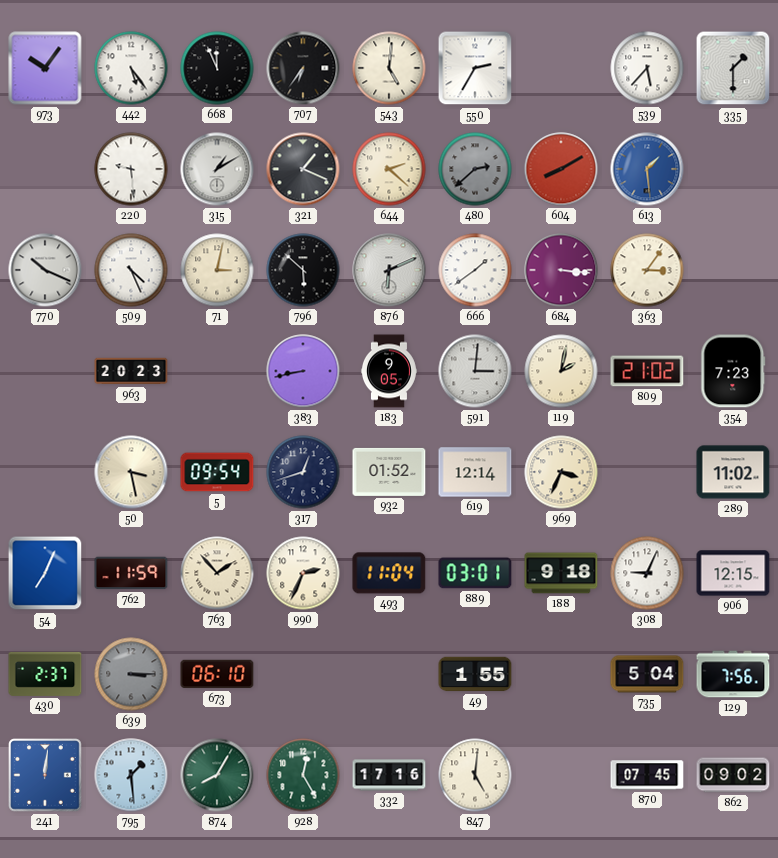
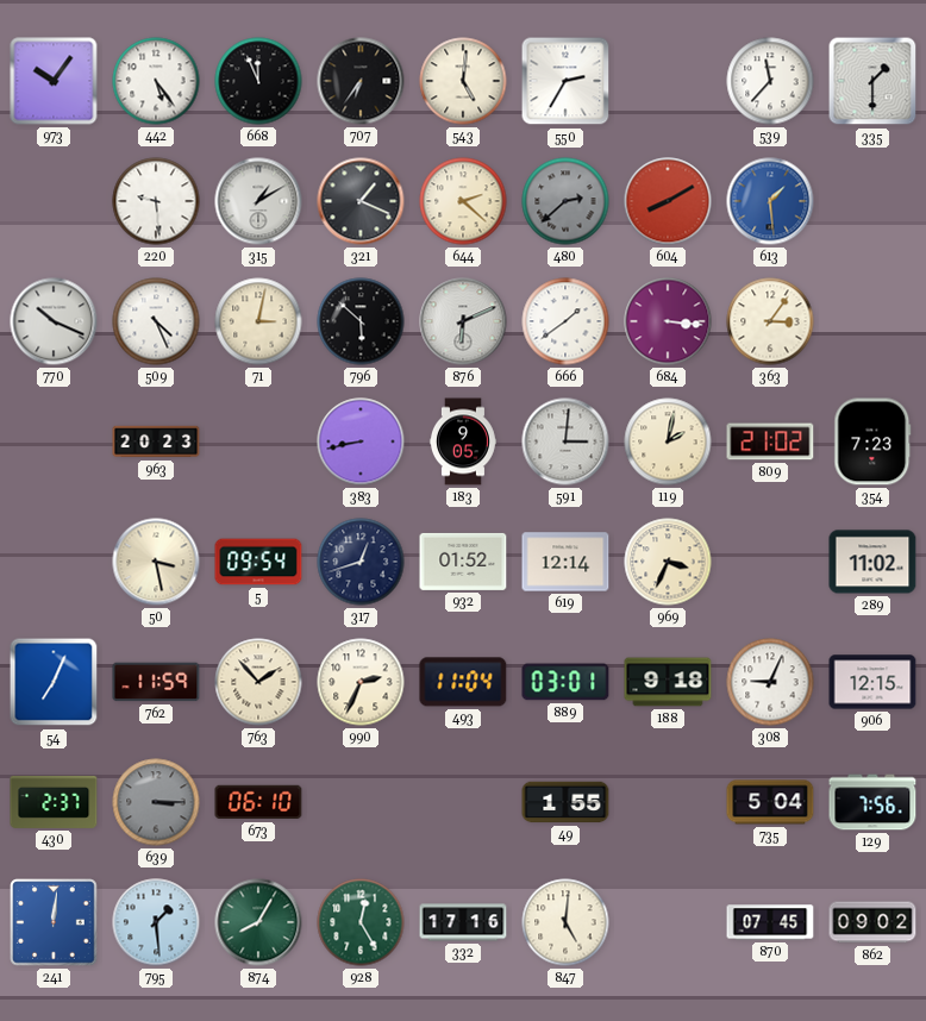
539: 5:37 -> 11:37 (770, 81)
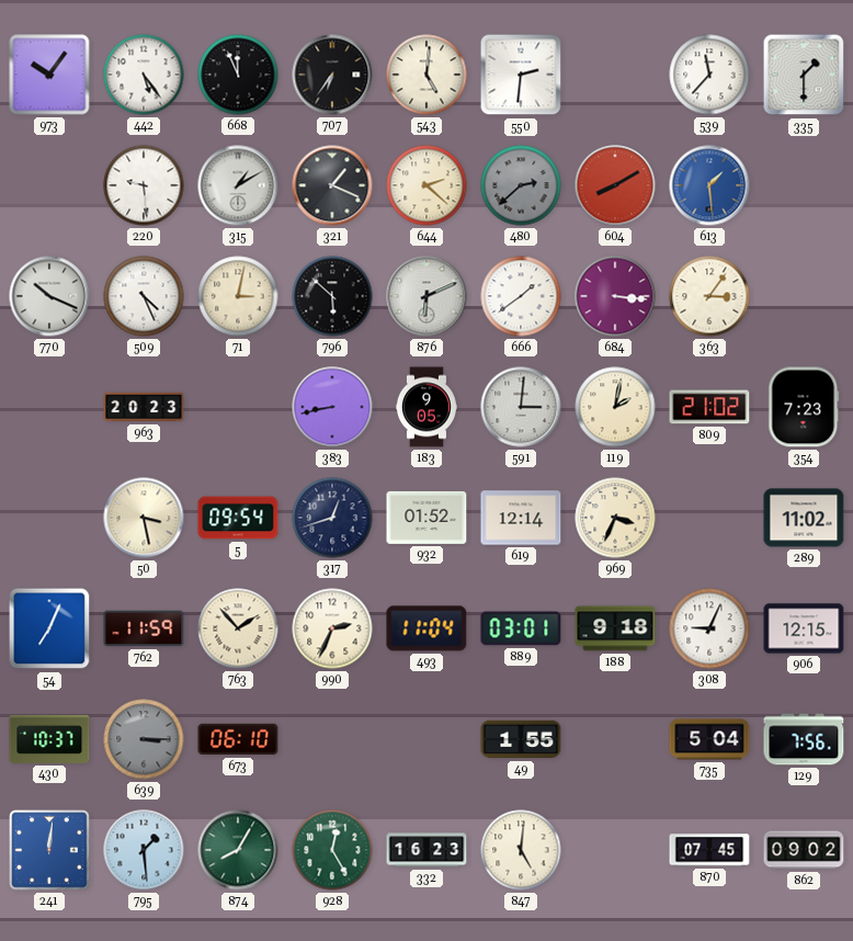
550: 2:35 -> 2:31 (521, 75)
430: 2:37 -> 10:37 (49, 739)
332: 17:16 -> 16:23 (426, 850)
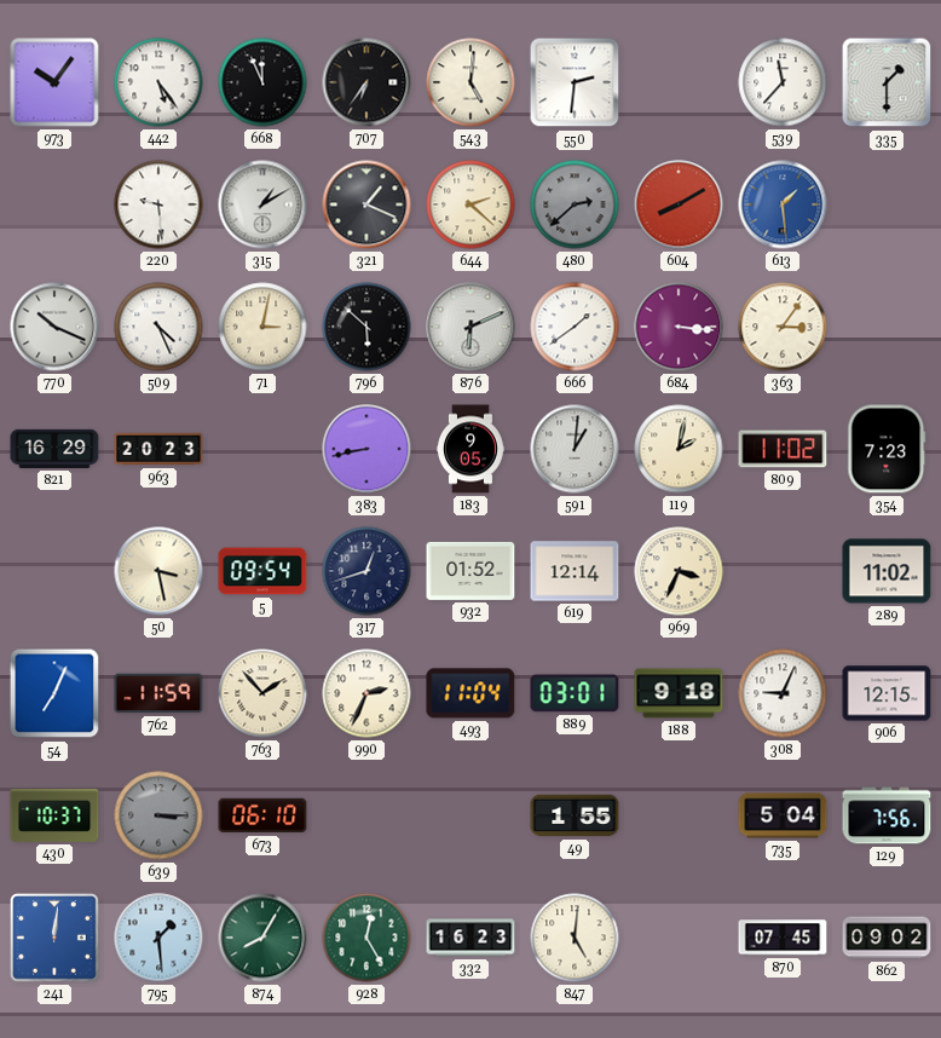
821: none -> 16:29 (54, 449)
591: 3:01 -> 1:01 (575, 449)
809: 21:02 -> 11:02 (783, 449)
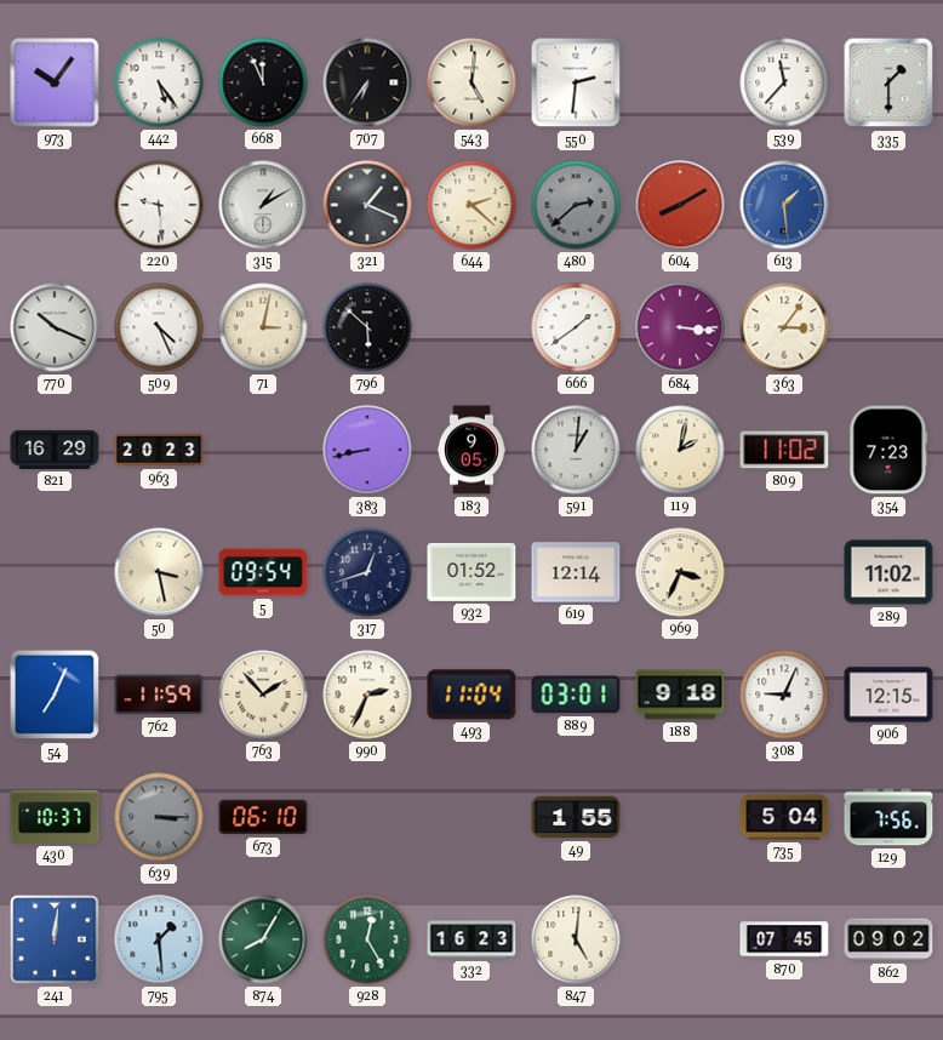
876: 6:11 -> none (470, 327)
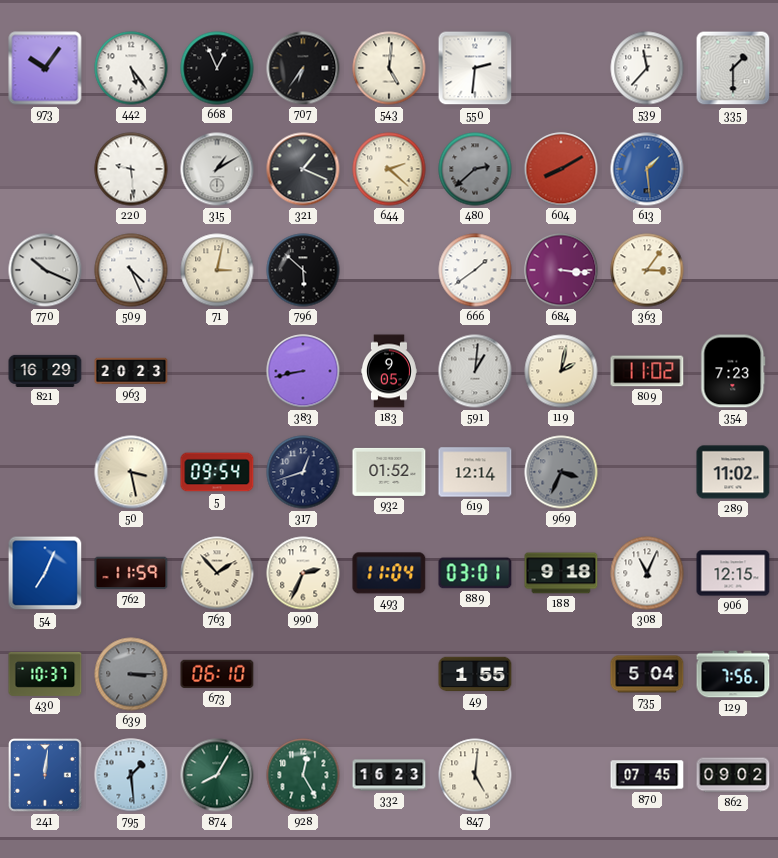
668: 11:56 -> 12:56 (217, 68)
969 dial: cream -> grey (561, 472)
308: 9:04 -> 11:04 (647, 573)
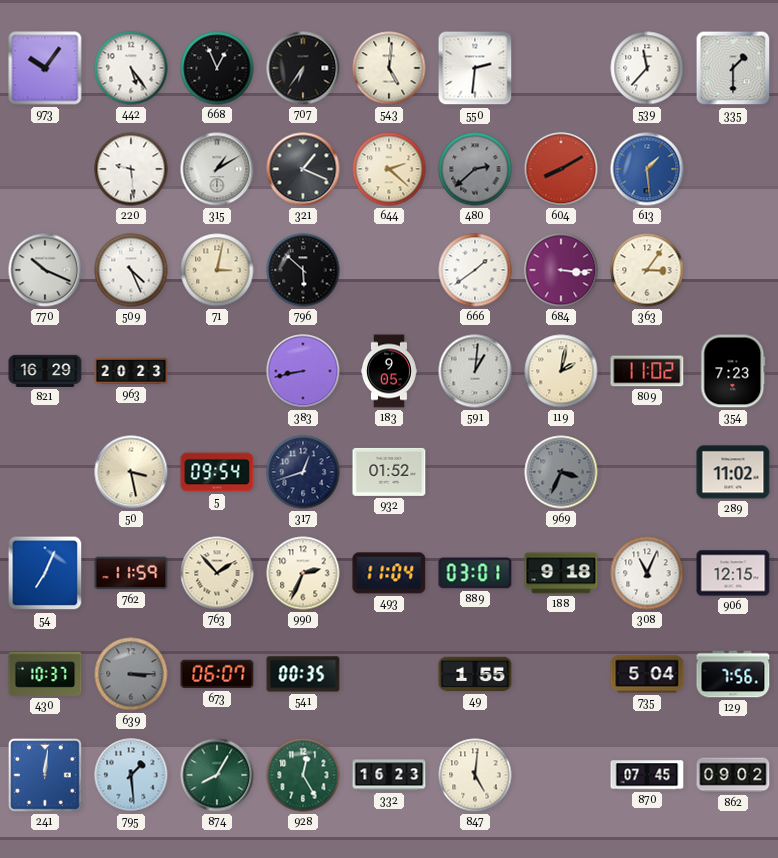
619: 12:14 -> none (475, 472)
673: 06:10 -> 06:07 (217, 674)
541: none -> 00:35 (303, 674)
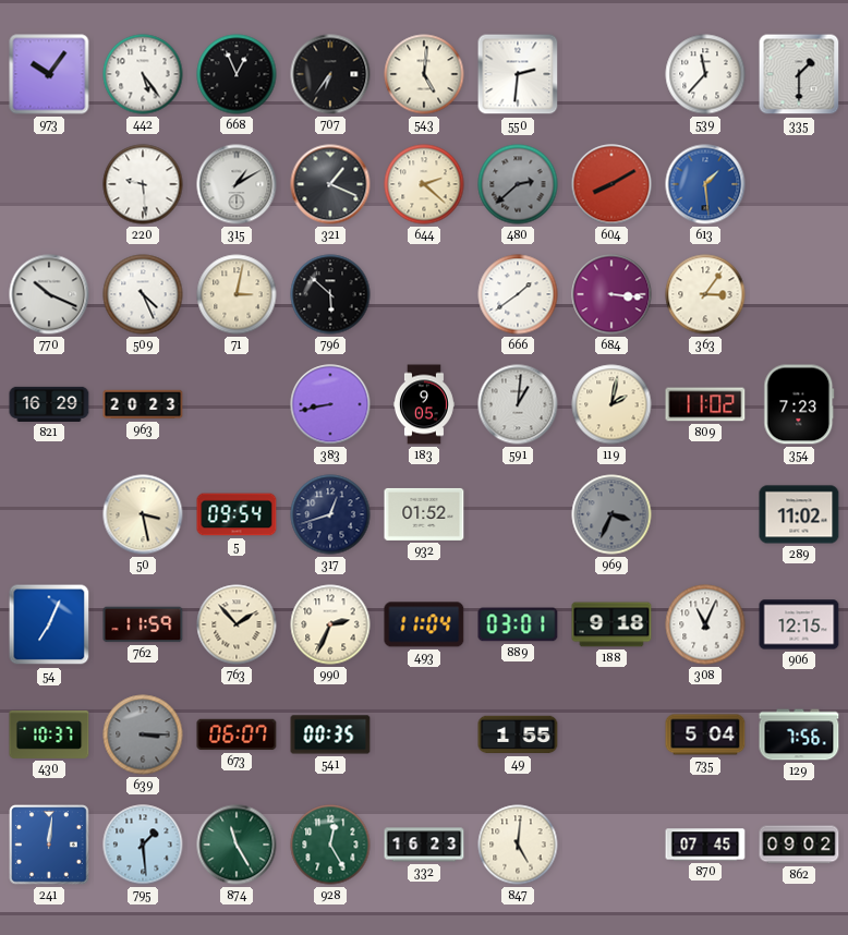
874: 8:05 -> 11:25 (237, 845)
